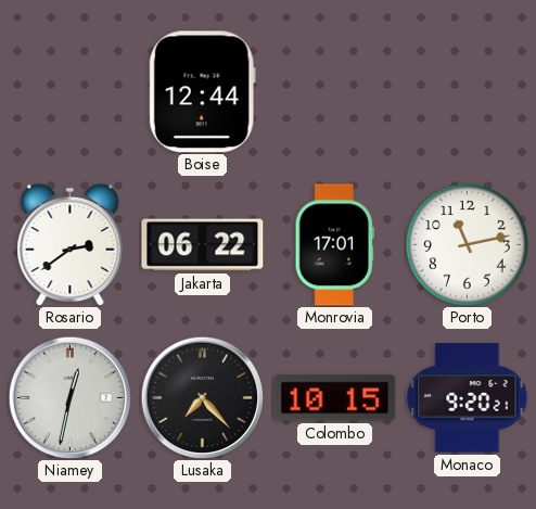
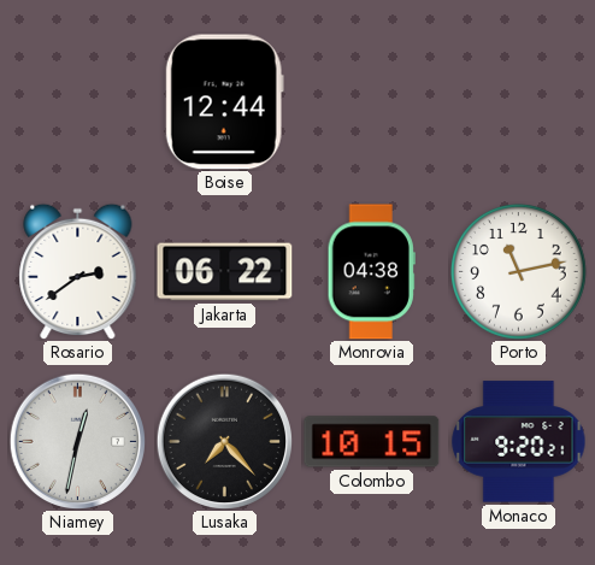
Monrovia: 17:01 -> 04:38 (371, 272)
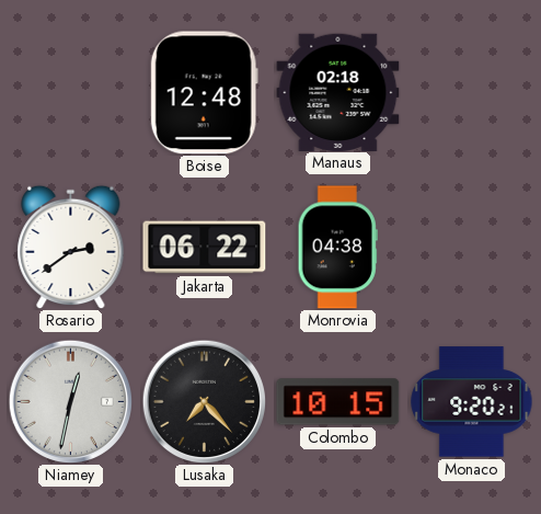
Boise: 12:44 -> 12:48 (204, 93)
Manaus: none -> 02:18 (338, 92)
Porto: 11:13 -> none (519, 272)
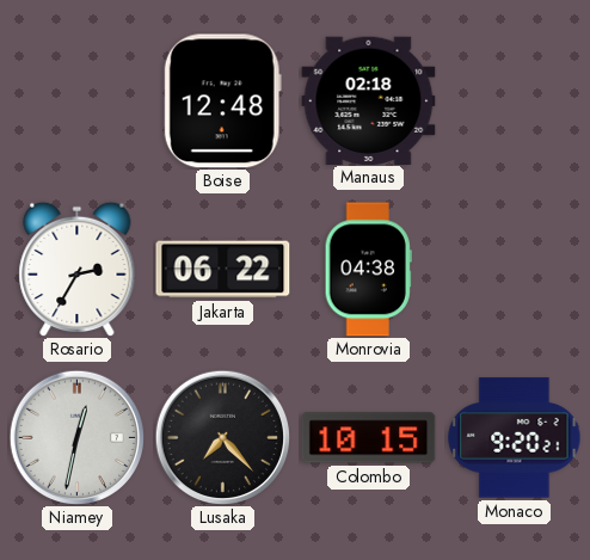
Rosario: 2:39 -> 2:35 (78, 269)
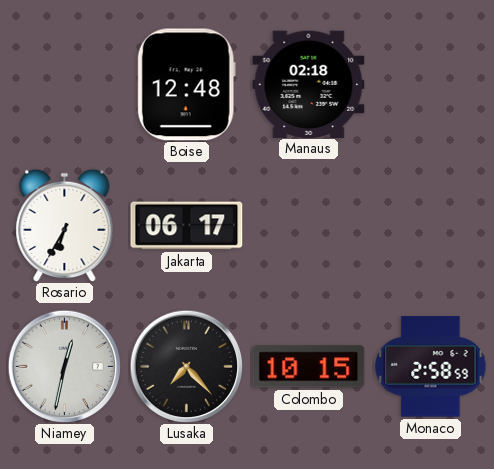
Rosario: 2:35 -> 6:35 (65, 225)
Jakarta: 06:22 -> 06:17 (187, 226)
Monrovia: 04:38 -> none (368, 270)
Monaco: 9:20 -> 2:58 (431, 367)
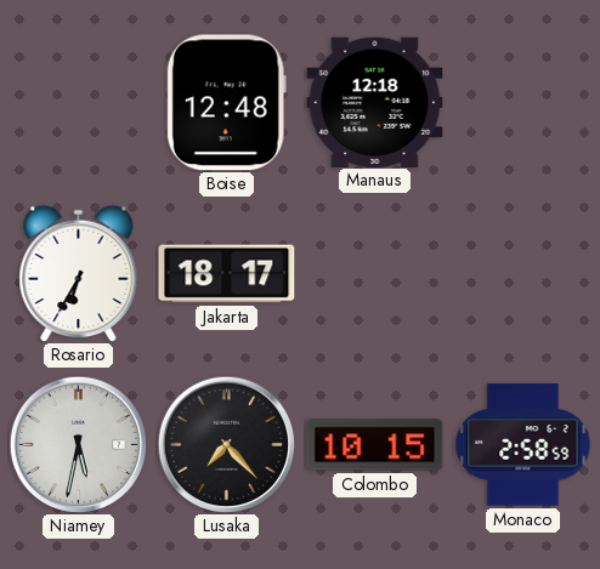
Manaus: 02:18 -> 12:18 (375, 102)
Jakarta: 06:17 -> 18:17 (227, 274)
Niamey: 12:32 -> 5:32 (78, 444)
